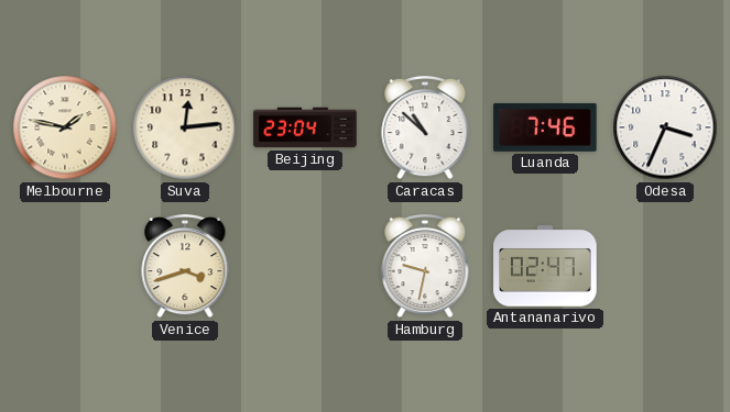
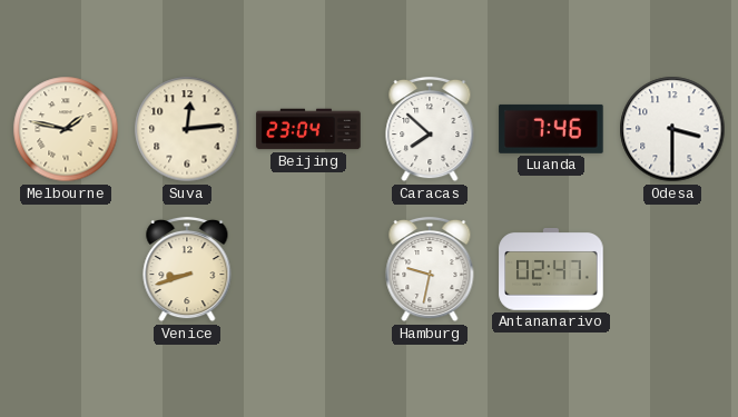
Caracas: 10:52 -> 7:52 (430, 129)
Odesa: 3:34 -> 3:30 (672, 129)
Venice: 3:42 -> 8:42 (187, 269)
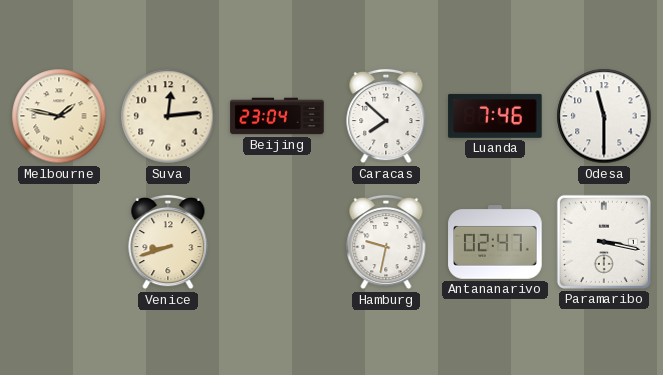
Odesa: 3:30 -> 11:30 (604, 116)
Paramaribo: none -> 3:17 (604, 242)
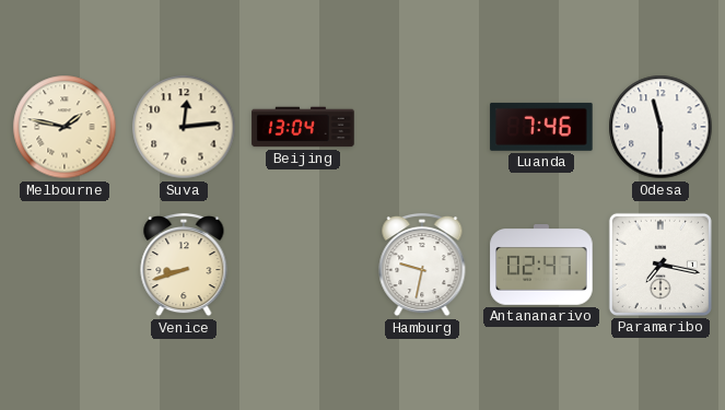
Beijing: 23:04 -> 13:04 (303, 127)
Caracas: 7:52 -> none (386, 116)
Paramaribo: 3:17 -> 7:17 (660, 265)
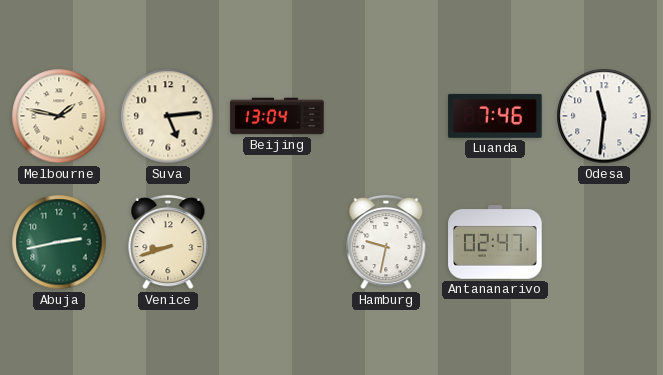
Suva: 12:14 -> 5:14 (168, 116)
Odesa: 11:30 -> 11:31 (604, 116)
Abuja: none -> 2:43 (59, 242)
Paramaribo: 7:17 -> none (660, 265)
